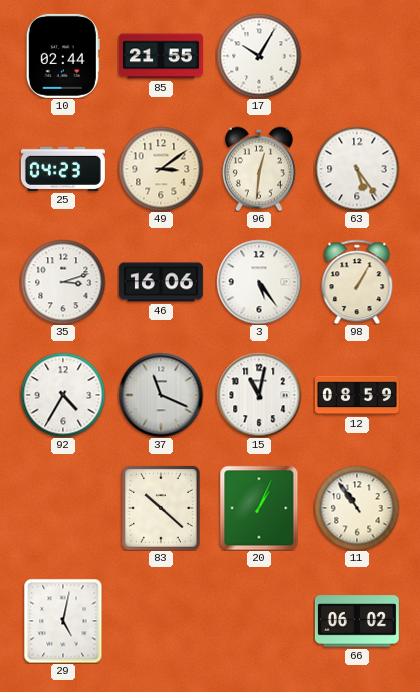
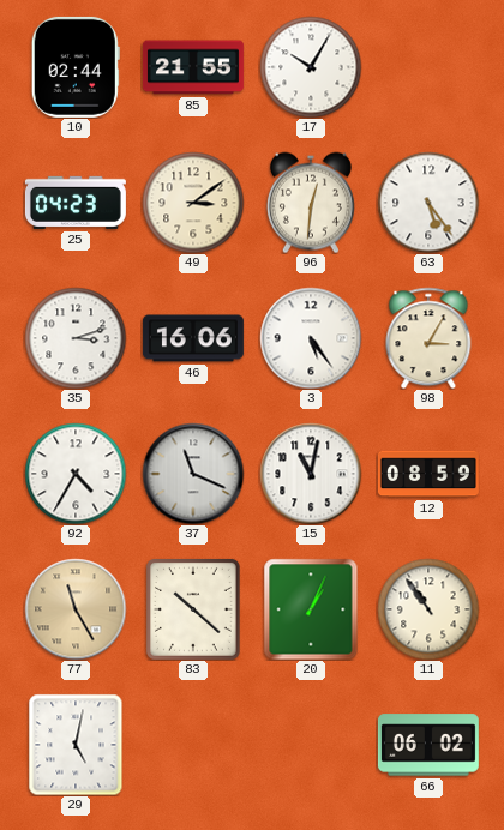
98: 1:05 -> 3:05 (428, 338)
77: none -> 11:25 (76, 609)
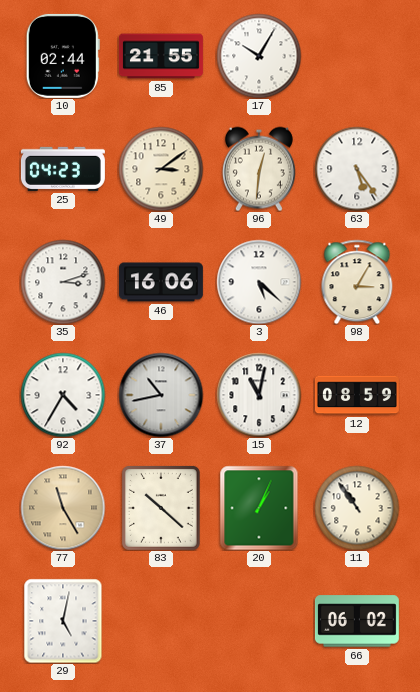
3: 5:24 -> 5:22 (259, 282)
37: 11:19 -> 10:43 (161, 395)
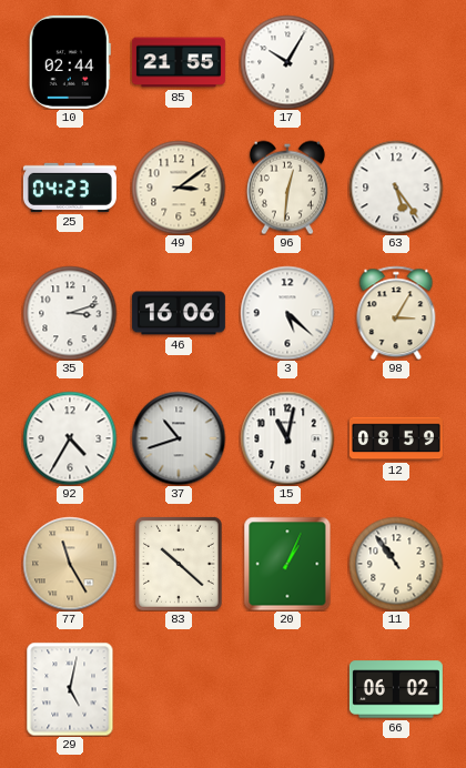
37: 10:43 -> 10:42 (179, 438)
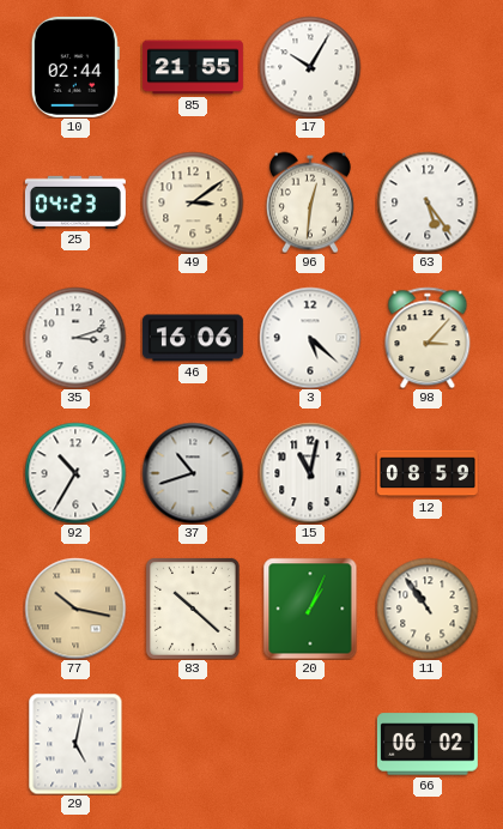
98: 3:05 -> 3:07 (428, 338)
92: 4:35 -> 10:35 (75, 473)
77: 11:25 -> 10:17 (75, 609)
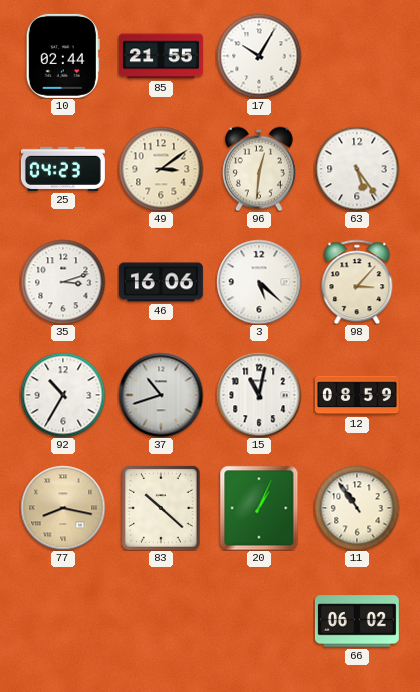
77: 10:17 -> 8:17 (63, 508)
29: 5:02 -> none (75, 744)
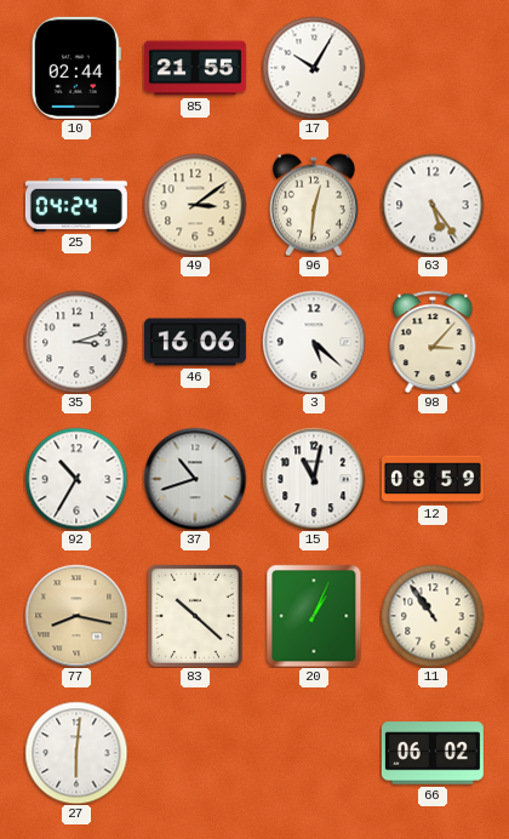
25: 04:23 -> 04:24 (76, 205)
27: none -> 6:01 (76, 753)
